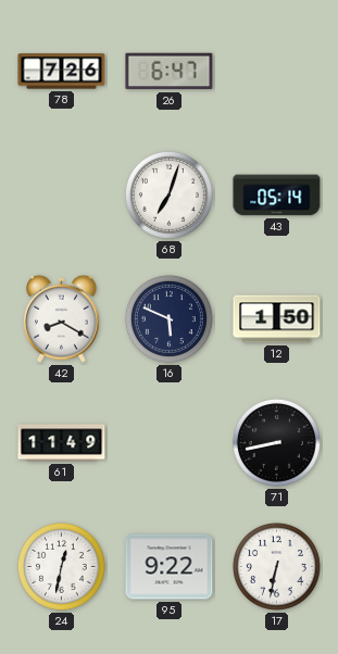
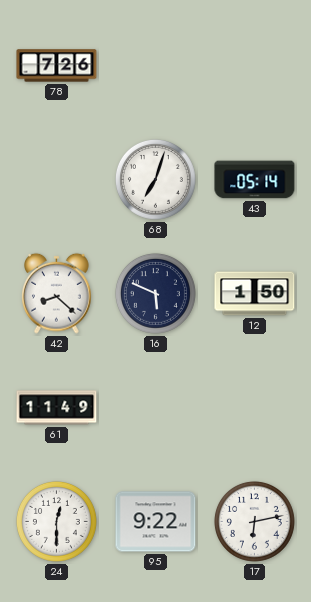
26: 6:47 -> none (170, 72)
42: 8:20 -> 8:22 (57, 293)
71: 8:43 -> none (276, 442)
24: 12:32 -> 12:30 (56, 521)
17: 6:32 -> 6:13 (254, 521)
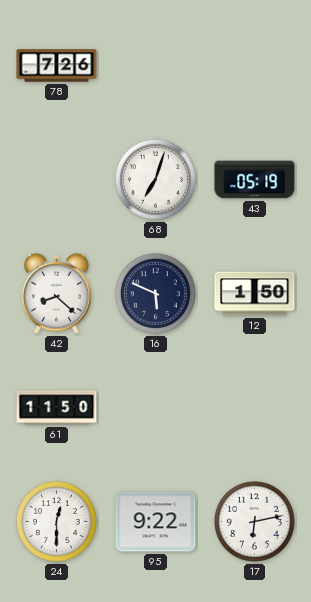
43: 05:14 -> 05:19 (255, 180)
61: 11:49 -> 11:50 (57, 408)
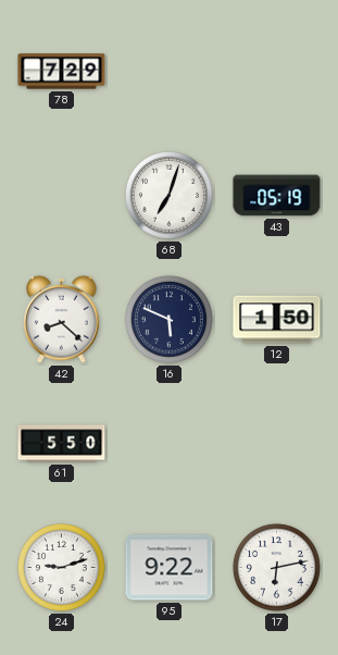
78: 7:26 -> 7:29 (62, 72)
61: 11:50 -> 5:50 (62, 444)
24: 12:30 -> 9:12 (61, 567)
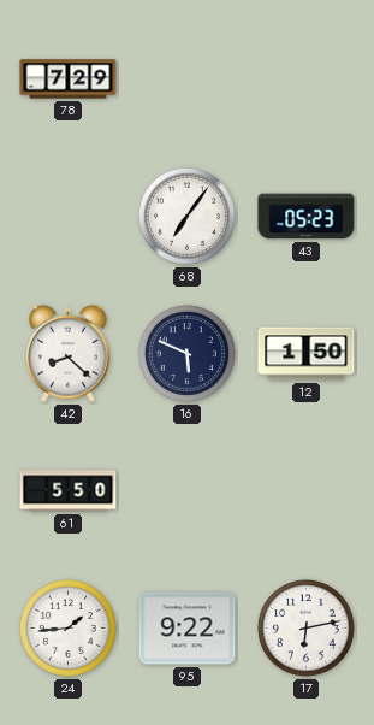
68: 7:03 -> 7:06 (186, 216)
43: 05:19 -> 05:23 (307, 217)
24: 9:12 -> 1:44 (67, 627)
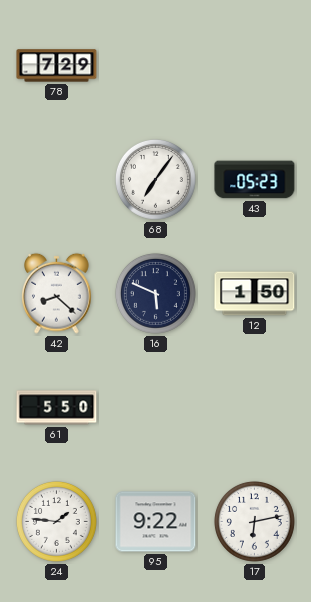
24: 1:44 -> 1:46 (56, 521)
